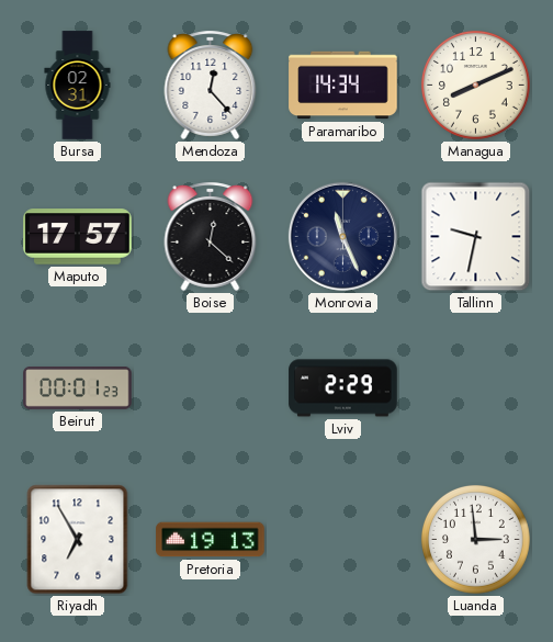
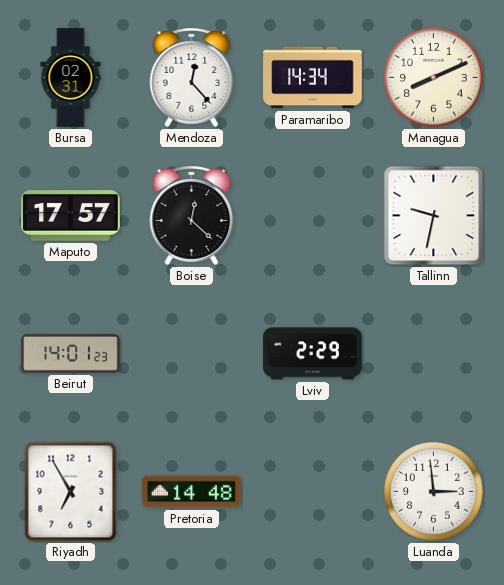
Monrovia: 11:26 -> none (342, 236)
Beirut: 00:01 -> 14:01 (71, 354)
Pretoria: 19:13 -> 14:48 (192, 492)
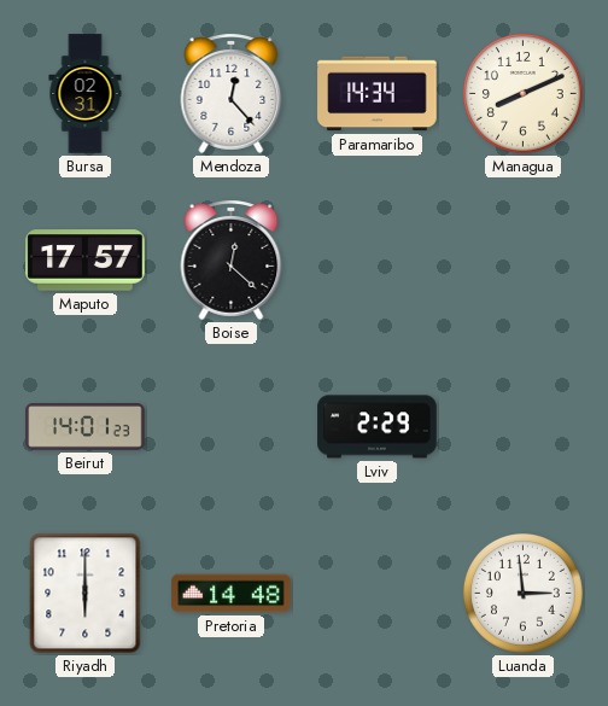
Tallinn: 9:32 -> none (434, 216)
Riyadh: 6:55 -> 6:00 (86, 594)
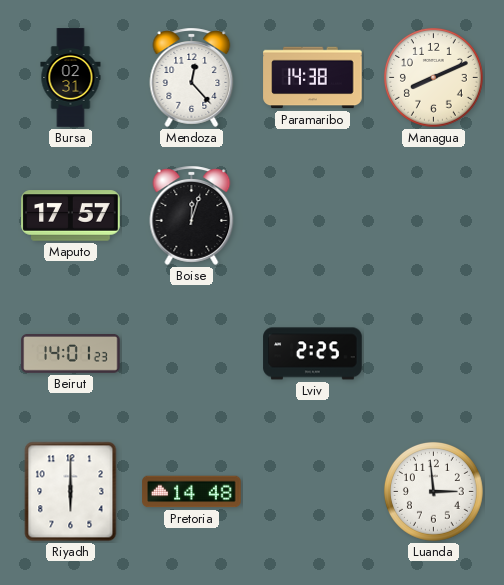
Paramaribo: 14:34 -> 14:38 (313, 78)
Boise: 12:22 -> 12:03 (192, 215)
Lviv: 2:29 -> 2:25 (313, 354)
